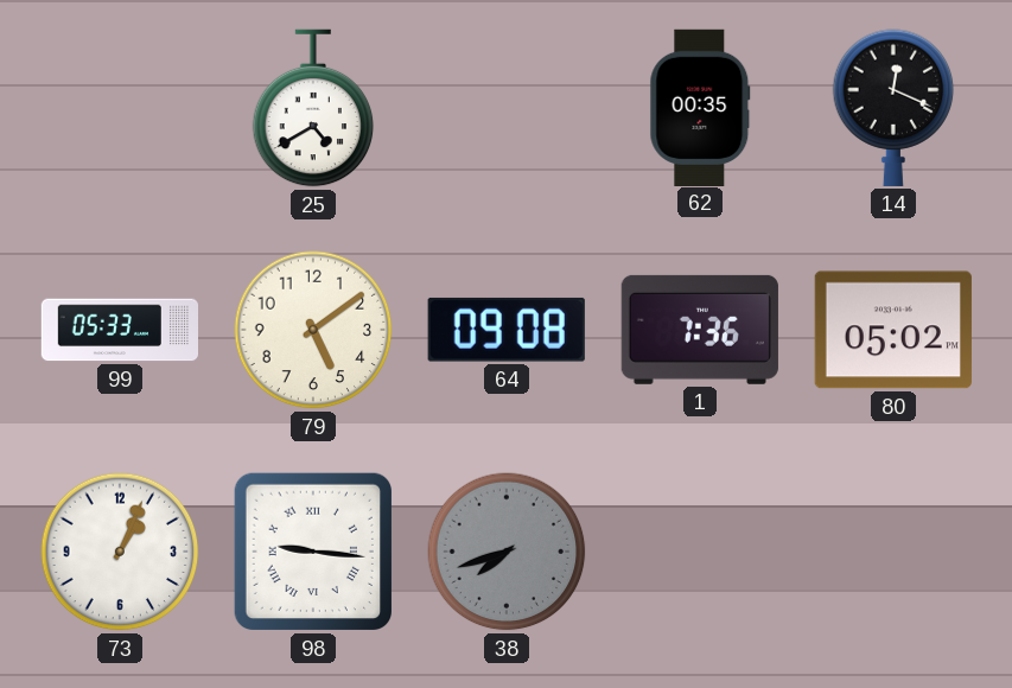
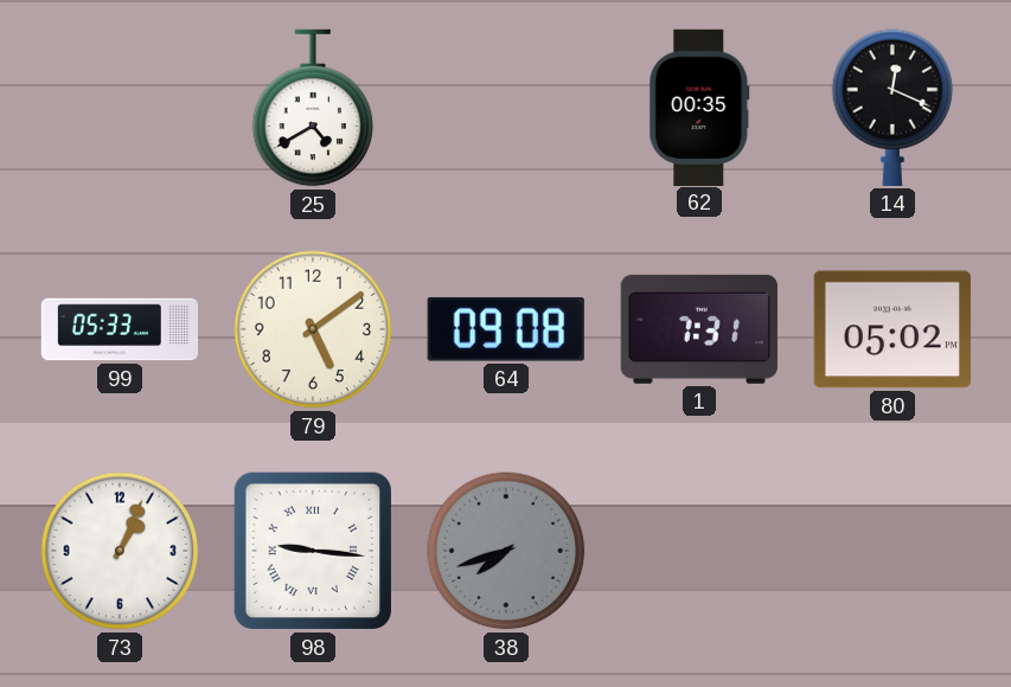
1: 7:36 -> 7:31 (699, 329)
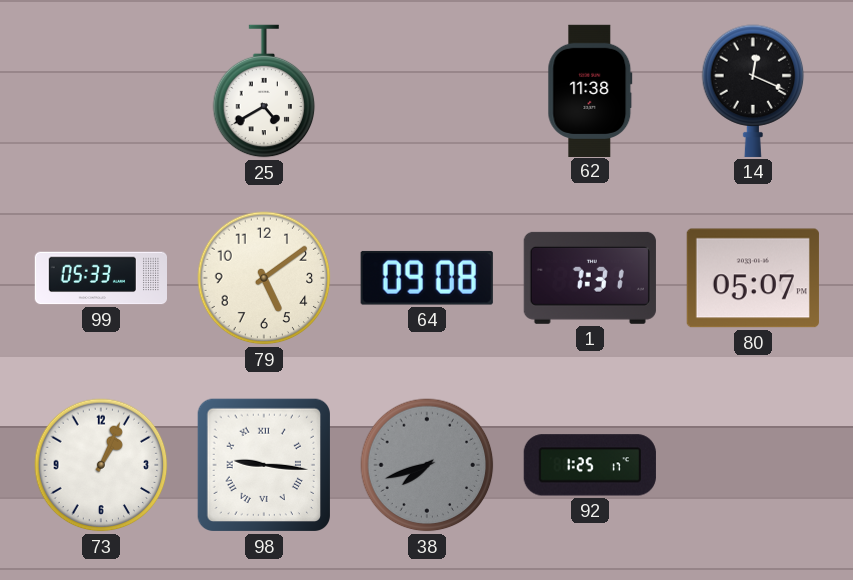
62: 00:35 -> 11:38 (590, 90)
80: 05:02 -> 05:07 (753, 278)
92: none -> 1:25 (590, 465)
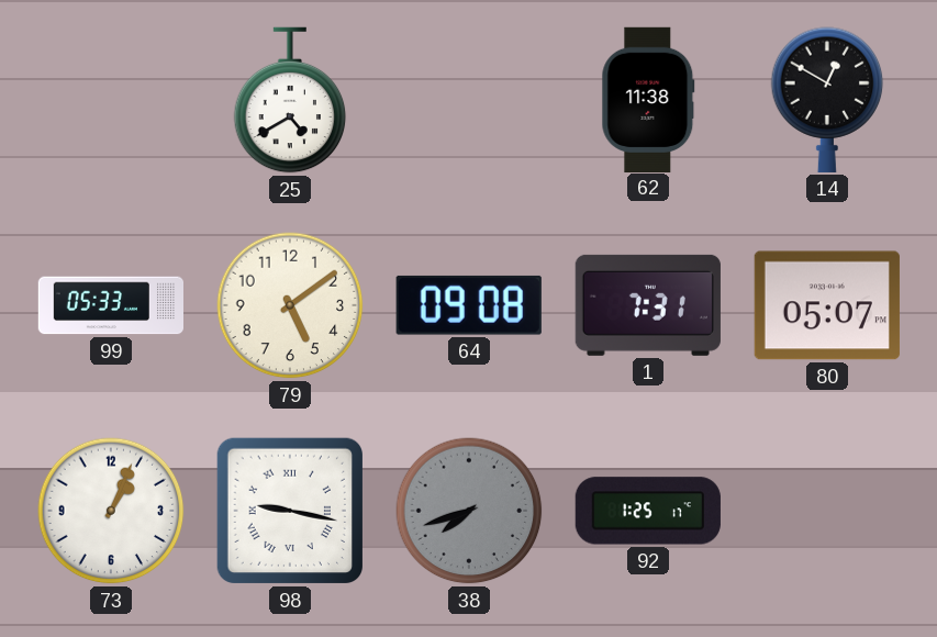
14: 12:19 -> 12:50 (827, 100)
98: 9:16 -> 9:17 (290, 511)
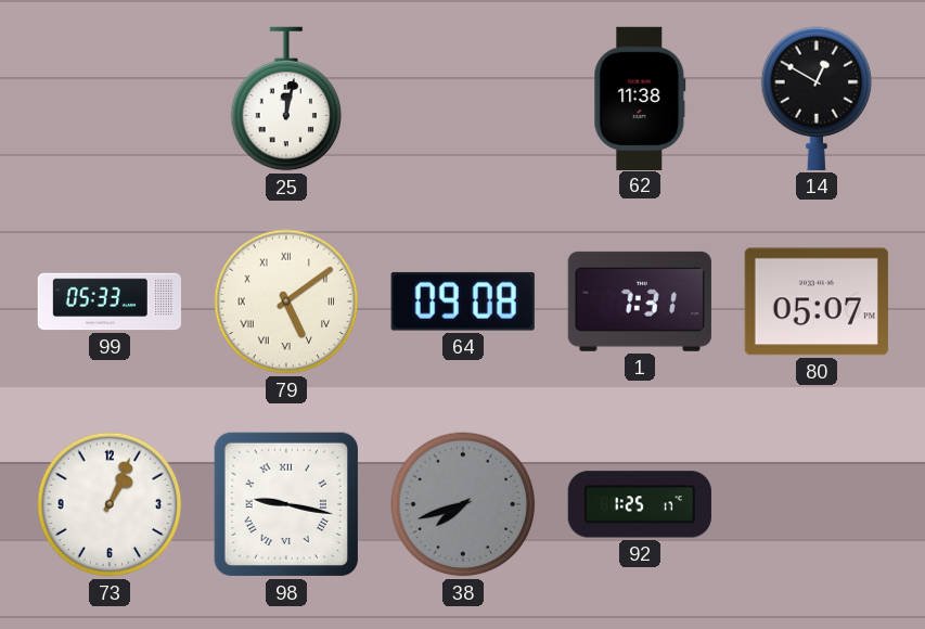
25: 4:40 -> 12:02 (286, 99)
79 numerals: Arabic -> Roman (286, 301)
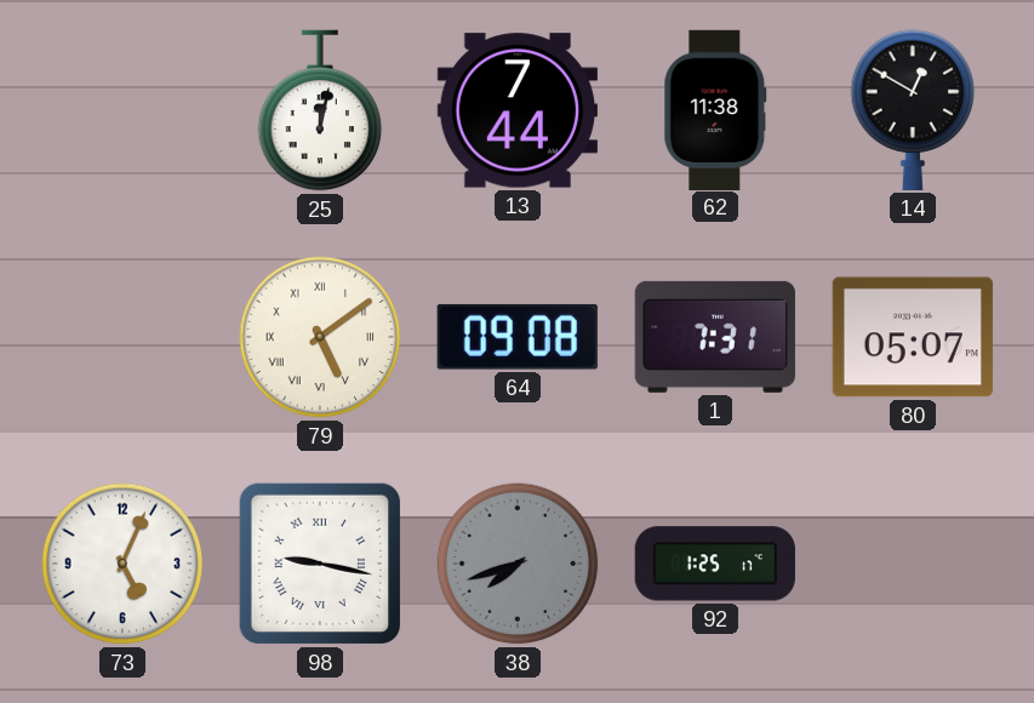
13: none -> 7:44 (518, 110)
99: 05:33 -> none (108, 301)
73: 1:04 -> 5:04 (122, 564)
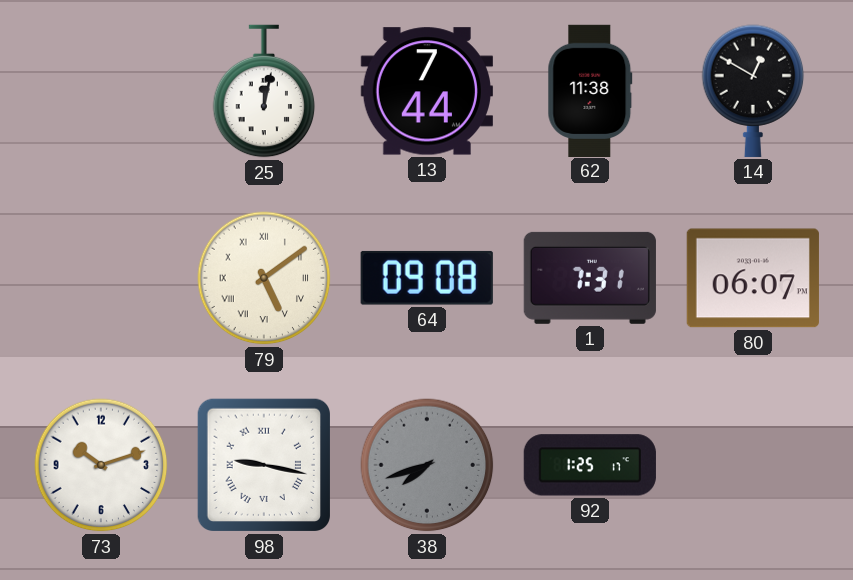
80: 05:07 -> 06:07 (753, 278)
73: 5:04 -> 10:12 (101, 465)
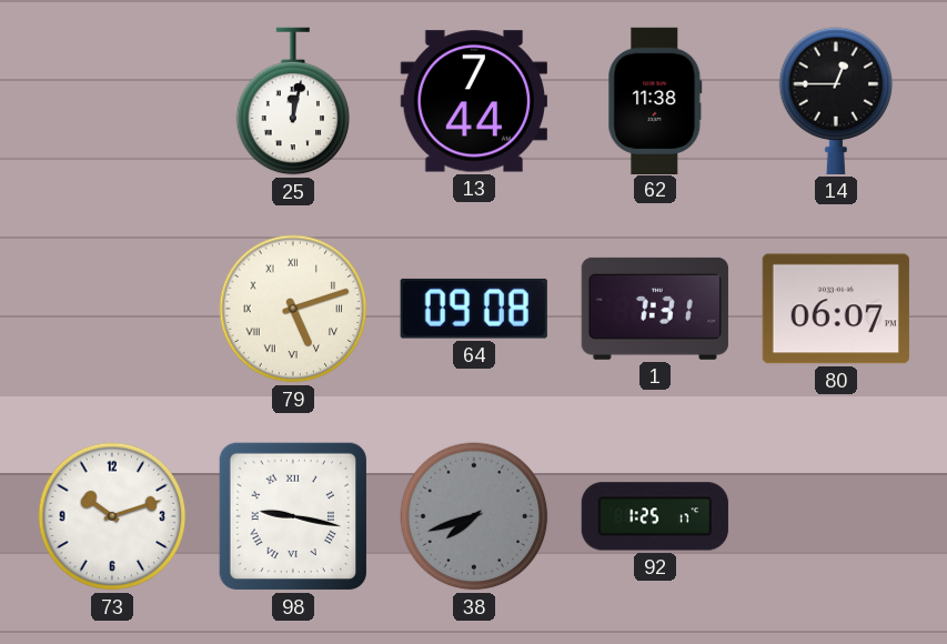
14: 12:50 -> 12:45 (836, 101)
79: 5:09 -> 5:12 (293, 309)
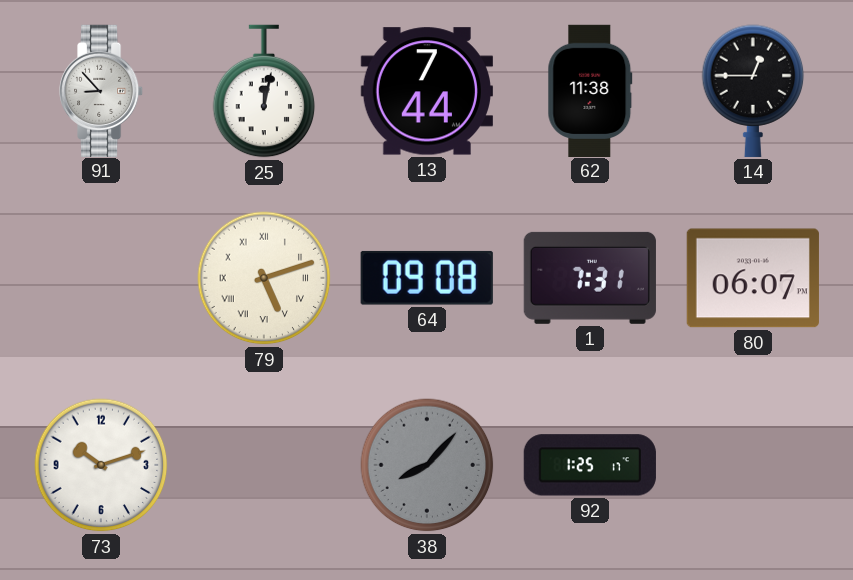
91: none -> 8:53 (102, 90)
98: 9:17 -> none (293, 516)
38: 7:42 -> 8:07 (427, 465)
